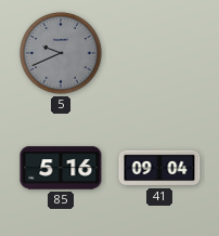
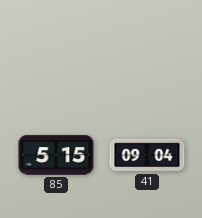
5: 9:41 -> none (61, 53)
85: 5:16 -> 5:15 (56, 155)
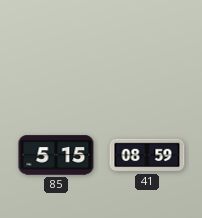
41: 09:04 -> 08:59 (147, 155)
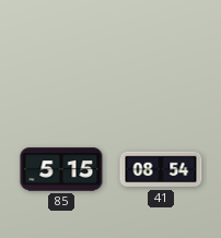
41: 08:59 -> 08:54 (161, 169)
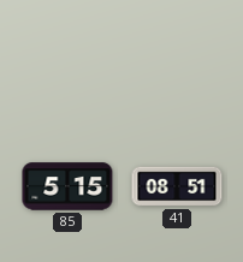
41: 08:54 -> 08:51 (177, 186)
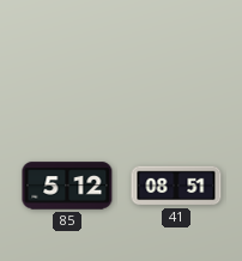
85: 5:15 -> 5:12 (67, 186)
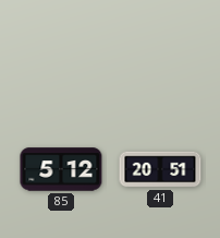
41: 08:51 -> 20:51 (160, 169)
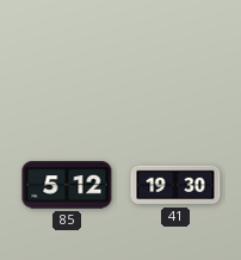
41: 20:51 -> 19:30 (175, 185)
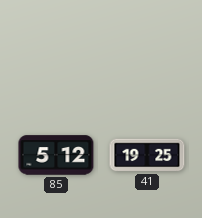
41: 19:30 -> 19:25 (147, 155)
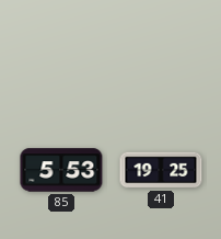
85: 5:12 -> 5:53 (61, 170)
